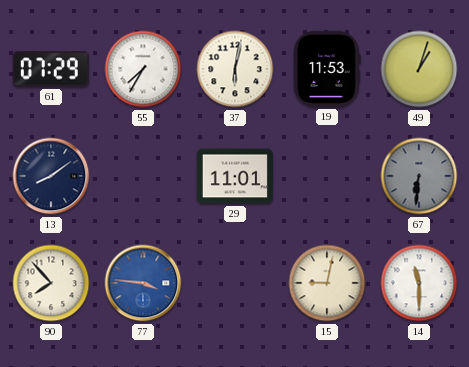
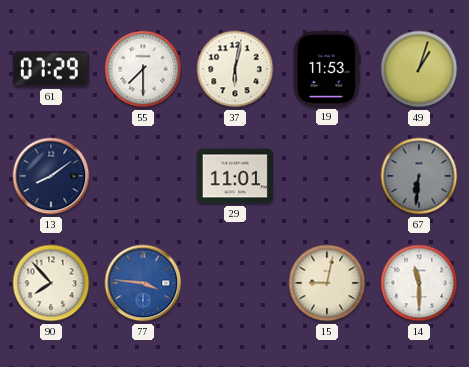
55: 7:35 -> 7:30 (143, 69)
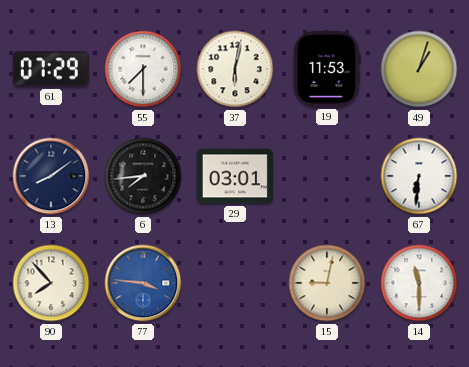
6: none -> 7:44 (143, 176)
29: 11:01 -> 03:01 (235, 176)
67 dial: grey -> white (419, 176)
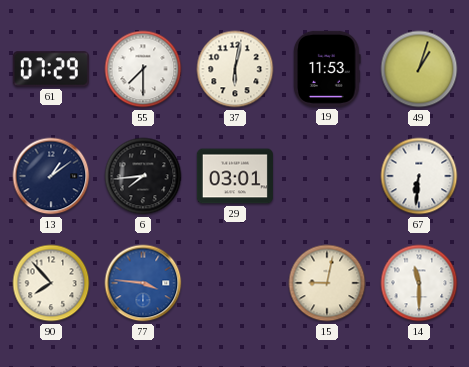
13: 8:09 -> 1:09 (51, 176)
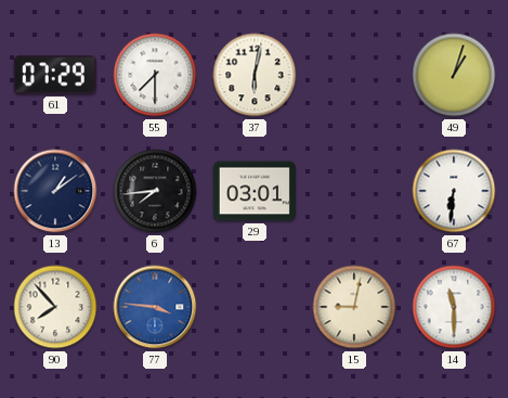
19: 11:53 -> none (328, 69)
